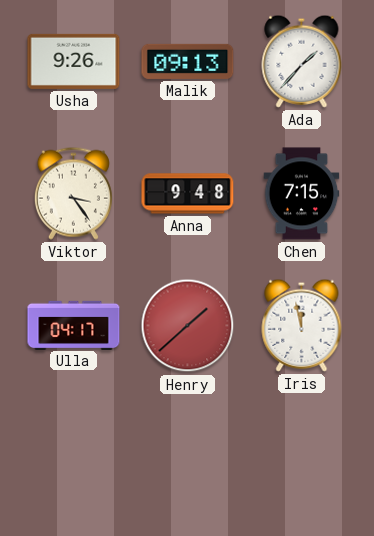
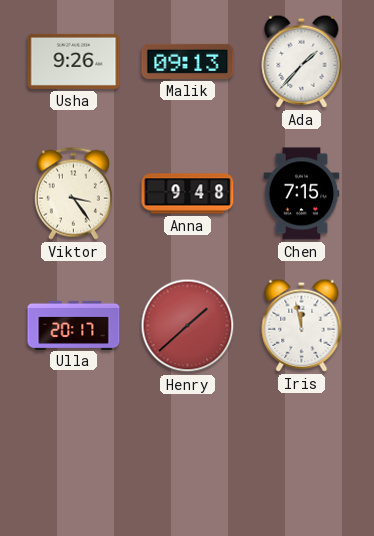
Ulla: 04:17 -> 20:17 (74, 325)
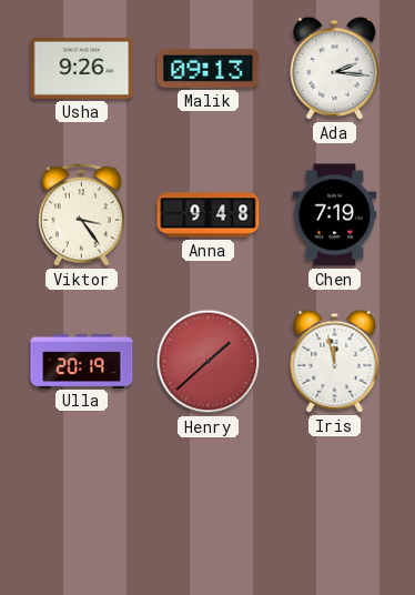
Ada: 1:37 -> 2:16 (335, 68)
Chen: 7:15 -> 7:19 (335, 215)
Ulla: 20:17 -> 20:19 (82, 361)
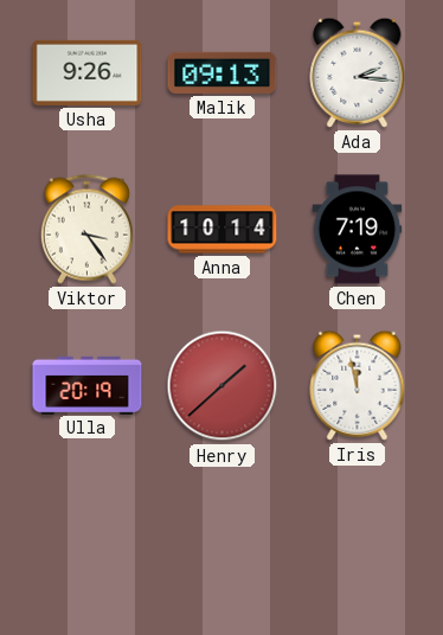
Anna: 9:48 -> 10:14 (223, 230)
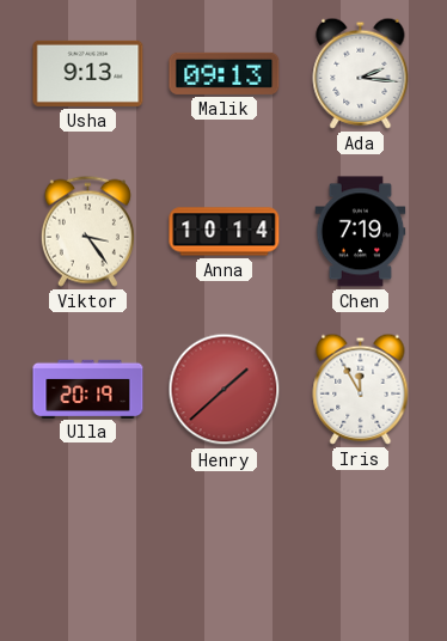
Usha: 9:26 -> 9:13 (88, 73)
Iris: 11:58 -> 11:55 (361, 389)
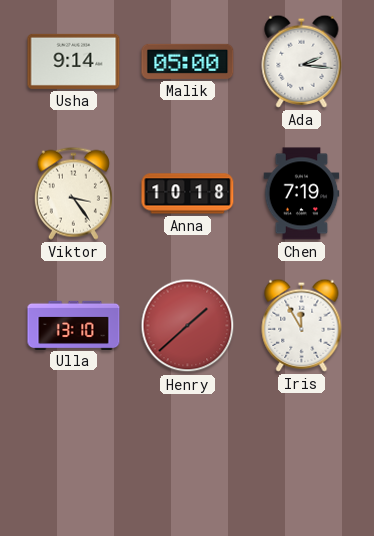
Usha: 9:13 -> 9:14 (74, 61)
Malik: 09:13 -> 05:00 (188, 61)
Anna: 10:14 -> 10:18 (188, 194)
Ulla: 20:19 -> 13:10 (74, 325)
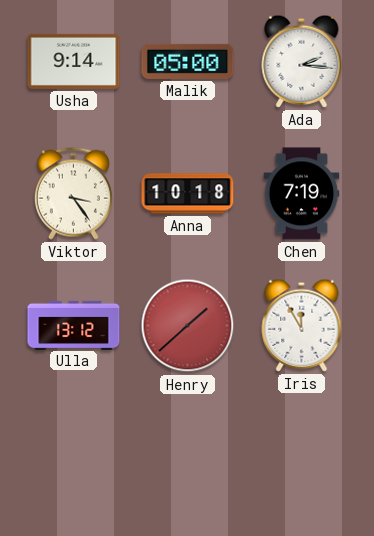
Ulla: 13:10 -> 13:12 (74, 325)
